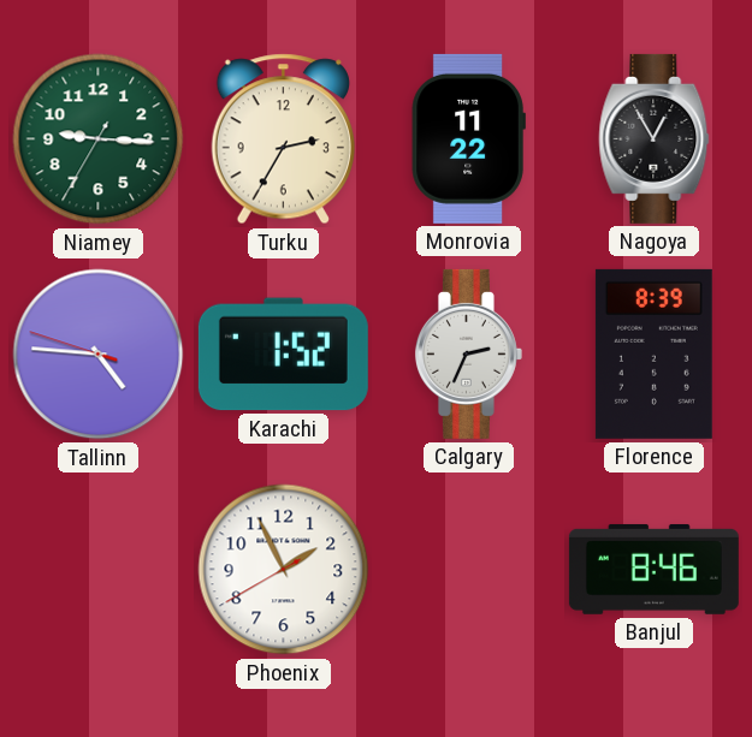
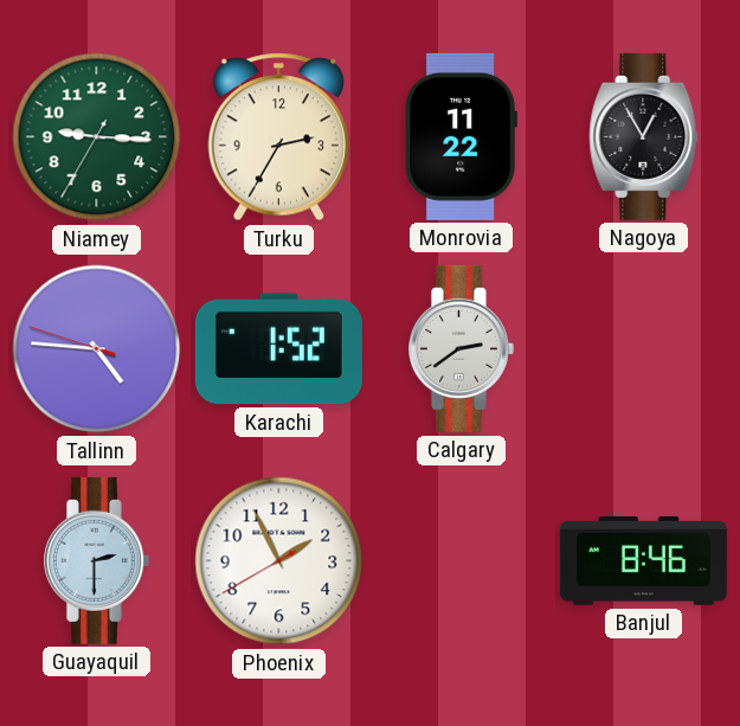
Calgary: 2:34 -> 2:39 (461, 348)
Florence: 8:39 -> none (653, 353)
Guayaquil: none -> 2:30 (96, 560)
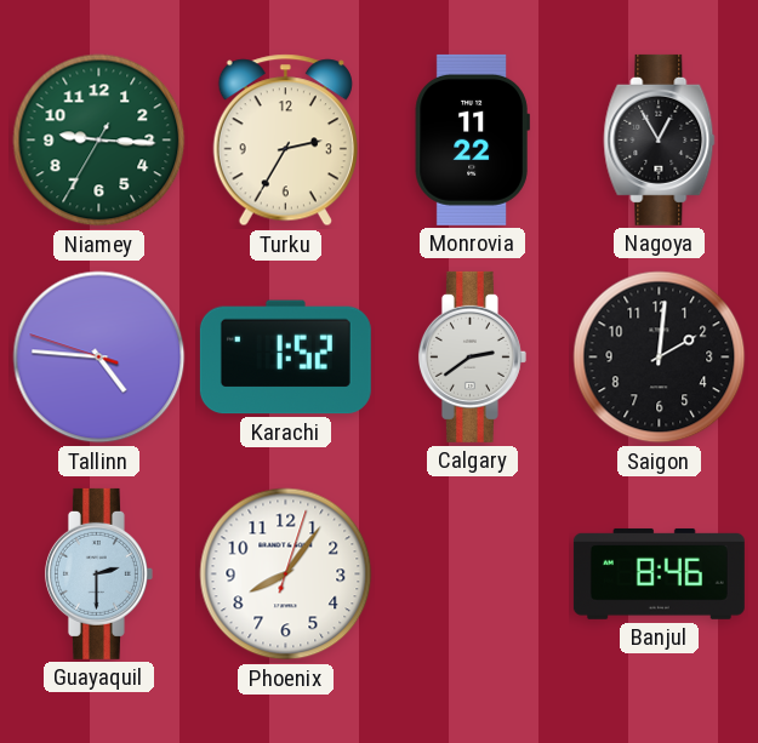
Saigon: none -> 2:01 (660, 358)
Phoenix: 1:55 -> 8:06 (286, 575)
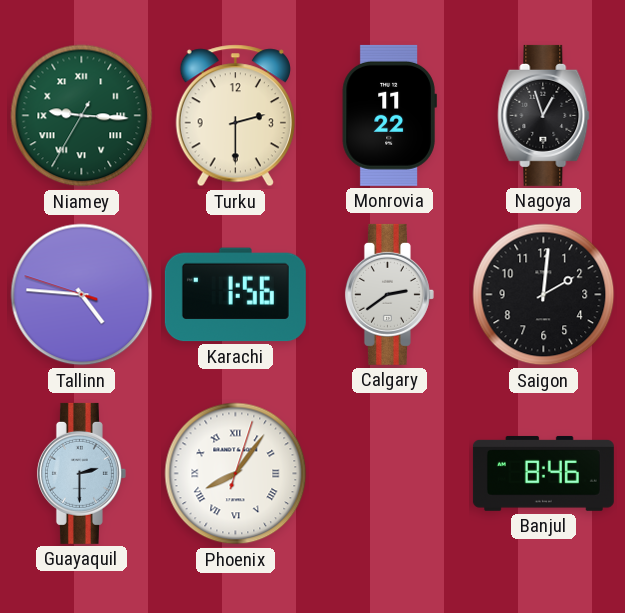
Niamey numerals: Arabic -> Roman (82, 116)
Turku: 2:35 -> 2:30 (235, 116)
Nagoya: 12:55 -> 12:57 (544, 115)
Karachi: 1:52 -> 1:56 (235, 295)
Phoenix numerals: Arabic -> Roman (236, 474)
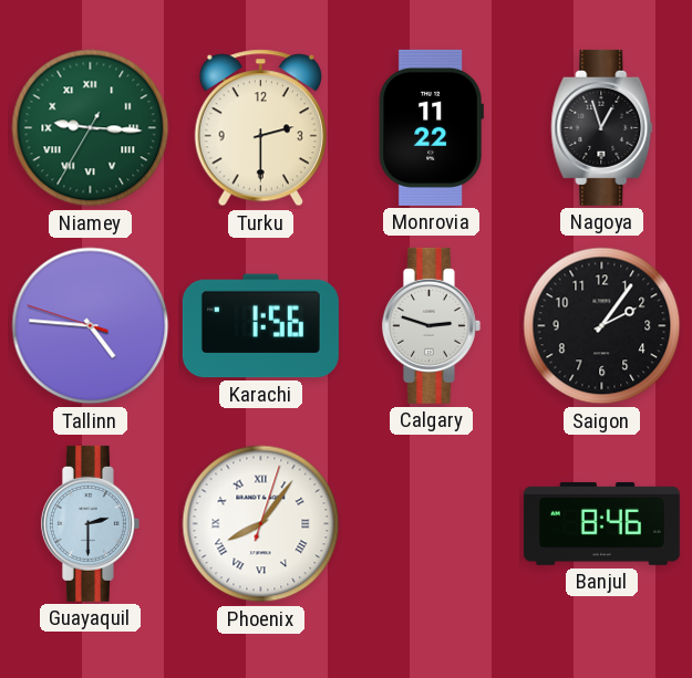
Calgary: 2:39 -> 2:48 (431, 325)
Saigon: 2:01 -> 2:06 (602, 326)
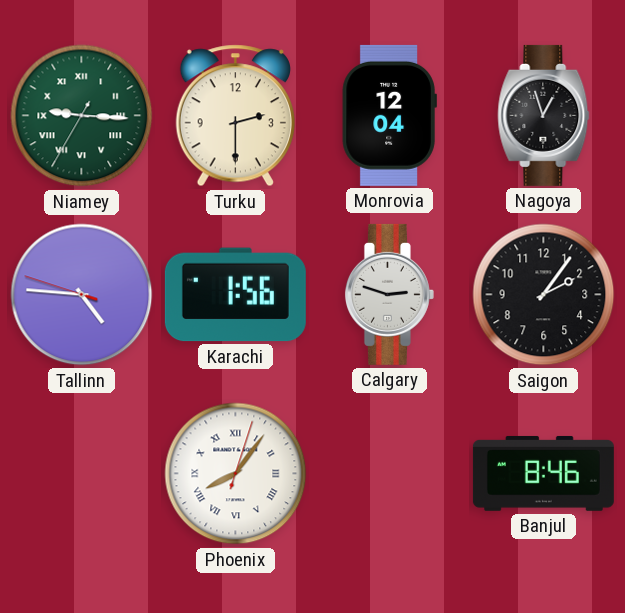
Monrovia: 11:22 -> 12:04 (389, 115)
Guayaquil: 2:30 -> none (90, 523)
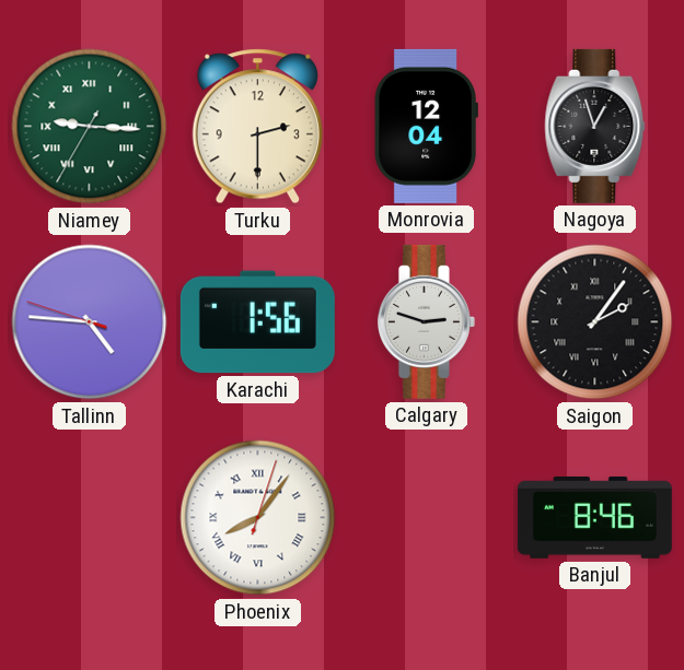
Saigon numerals: Arabic -> Roman (595, 322)
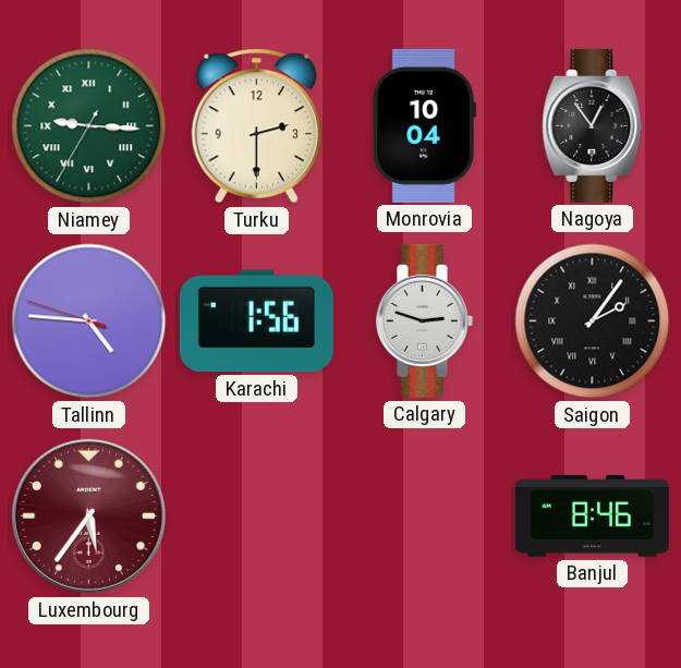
Monrovia: 12:04 -> 10:04 (424, 125)
Nagoya: 12:57 -> 12:54 (593, 125)
Luxembourg: none -> 5:36 (88, 515)
Phoenix: 8:06 -> none (258, 518)
